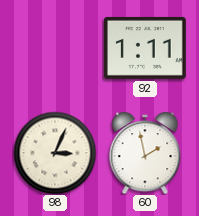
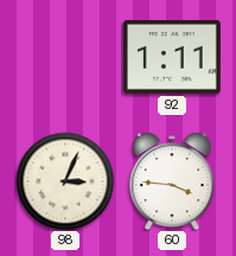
60: 1:58 -> 3:46 (172, 181)
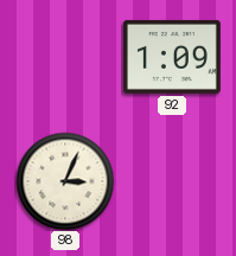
92: 1:11 -> 1:09 (172, 57)
60: 3:46 -> none (172, 181)
